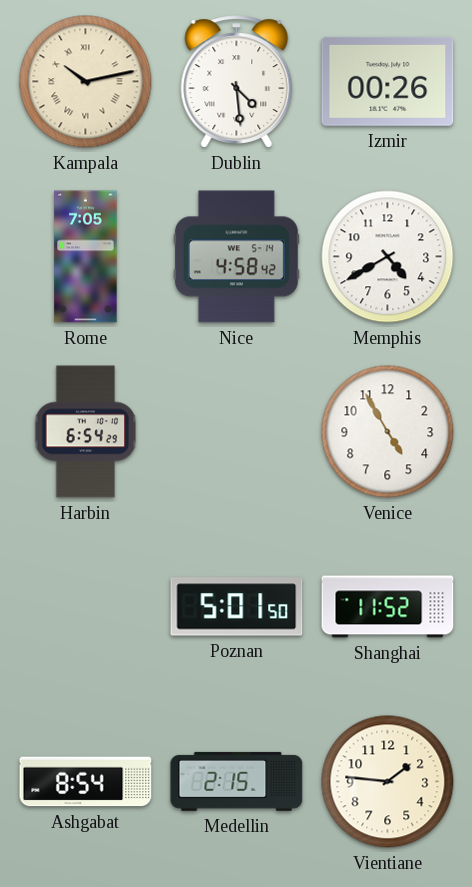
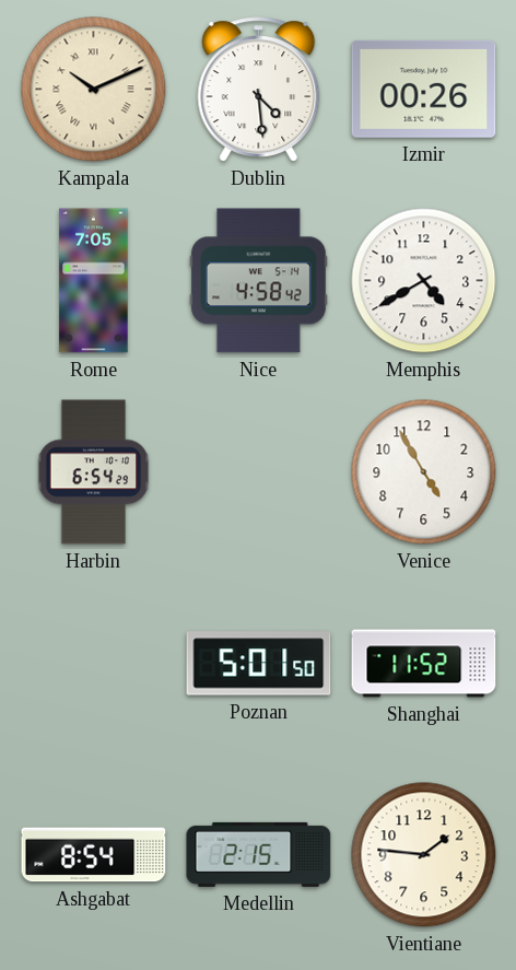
Kampala: 10:13 -> 10:11 (94, 90)
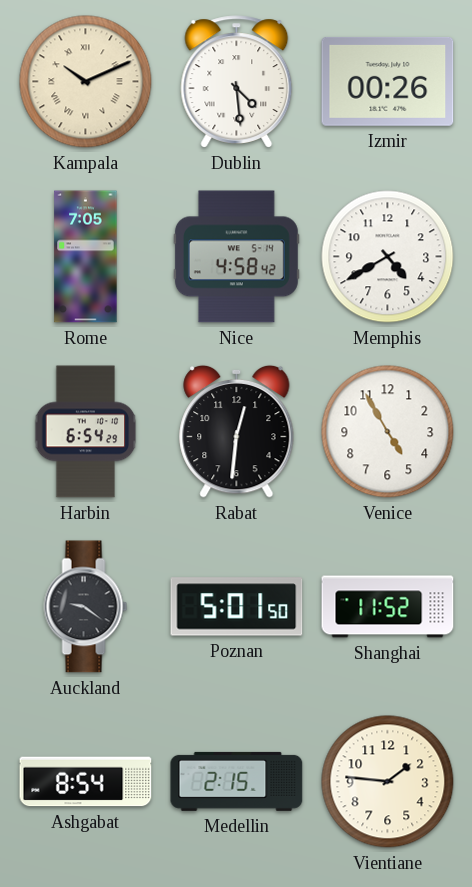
Rabat: none -> 12:31 (237, 431)
Auckland: none -> 9:21 (86, 607)
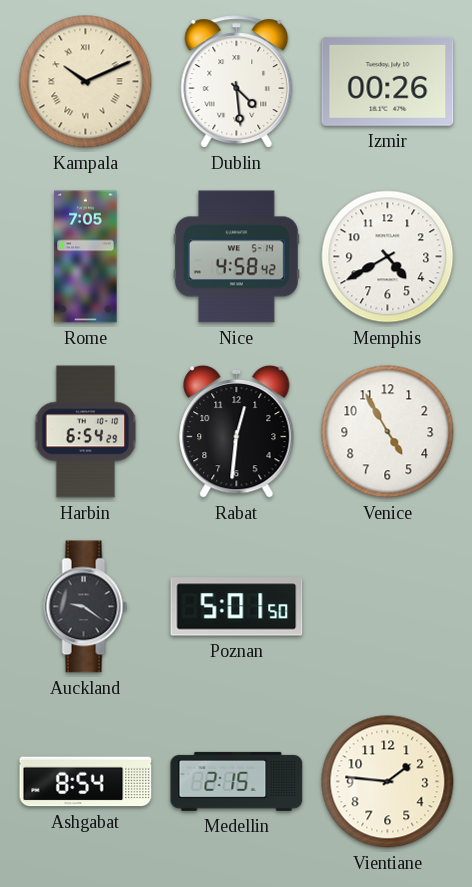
Shanghai: 11:52 -> none (388, 607)
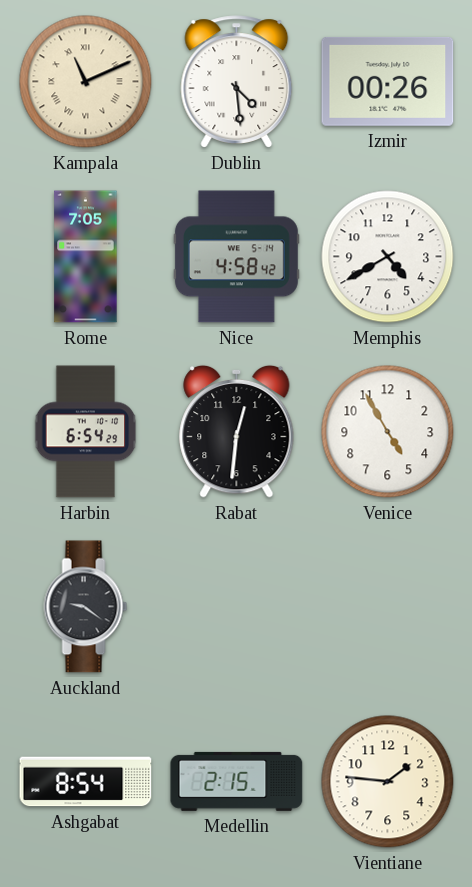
Kampala: 10:11 -> 11:11 (86, 82)
Poznan: 5:01 -> none (237, 607)
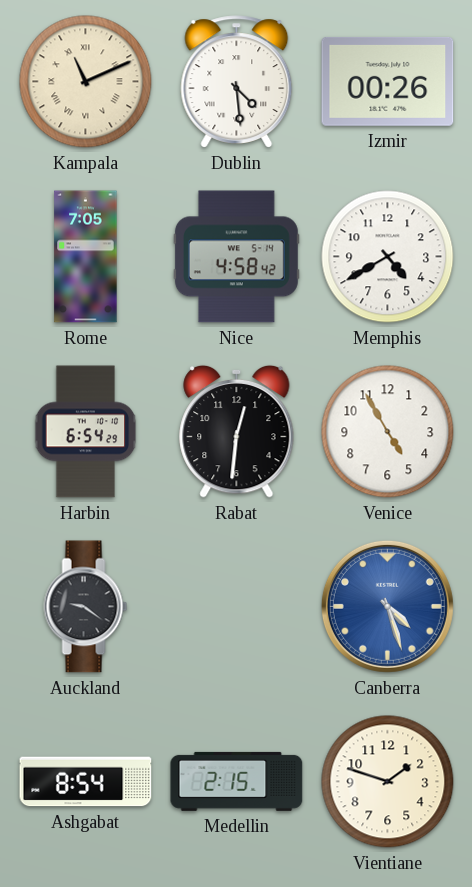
Canberra: none -> 4:27 (387, 606)
Vientiane: 1:46 -> 1:48 (388, 782)
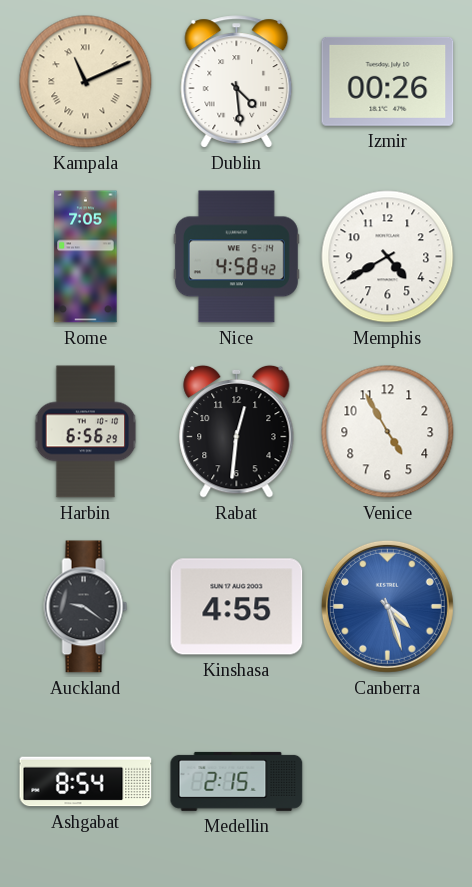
Harbin: 6:54 -> 6:56 (86, 432)
Kinshasa: none -> 4:55 (237, 607)
Vientiane: 1:48 -> none (388, 782)
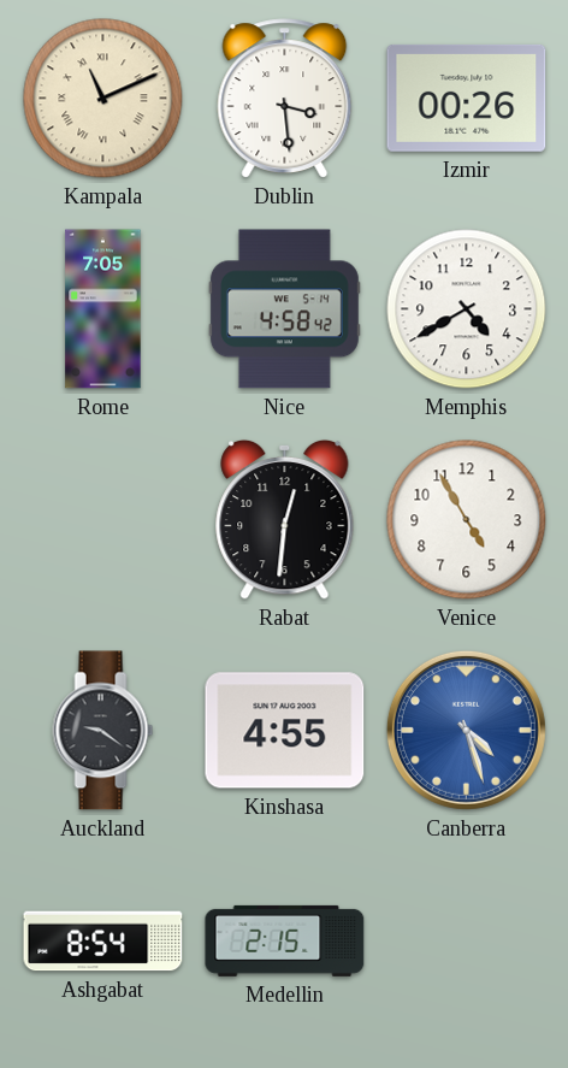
Dublin: 4:29 -> 3:29 (285, 99)
Harbin: 6:56 -> none (86, 432)
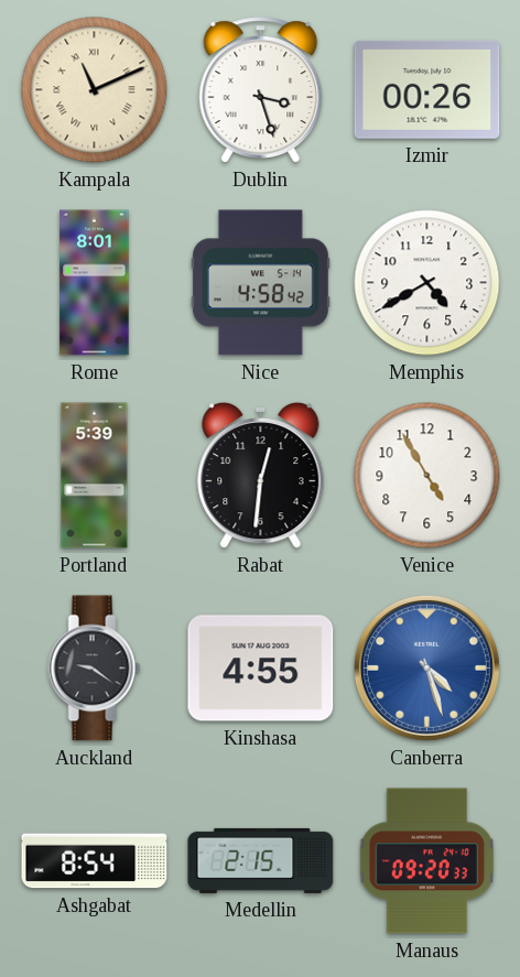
Dublin: 3:29 -> 3:27 (261, 90)
Rome: 7:05 -> 8:01 (95, 283)
Portland: none -> 5:39 (95, 476)
Manaus: none -> 09:20 (426, 861)
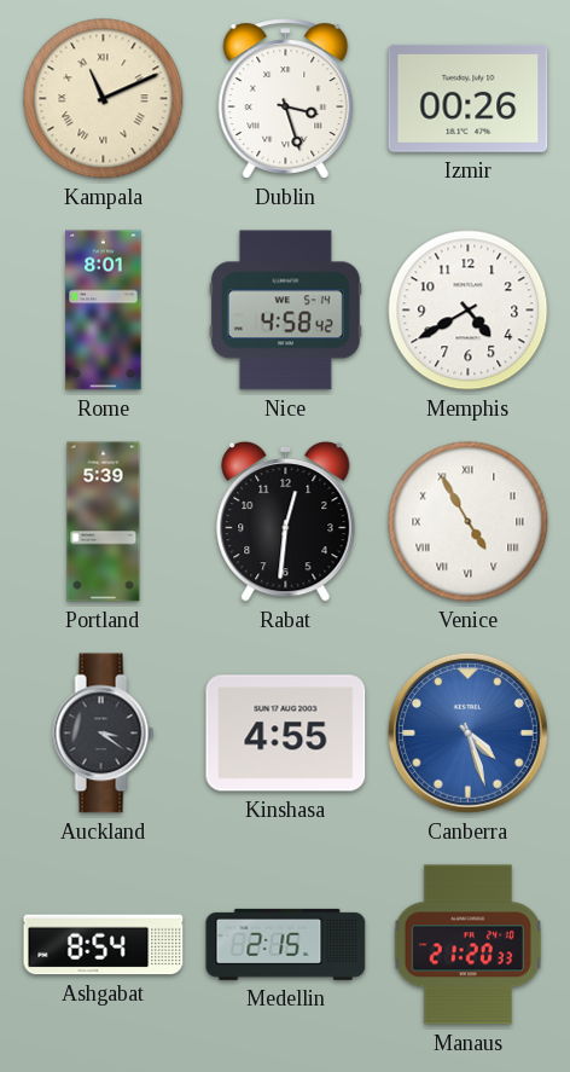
Venice numerals: Arabic -> Roman (469, 522)
Auckland: 9:21 -> 3:21 (104, 734)
Manaus: 09:20 -> 21:20 (467, 945)
